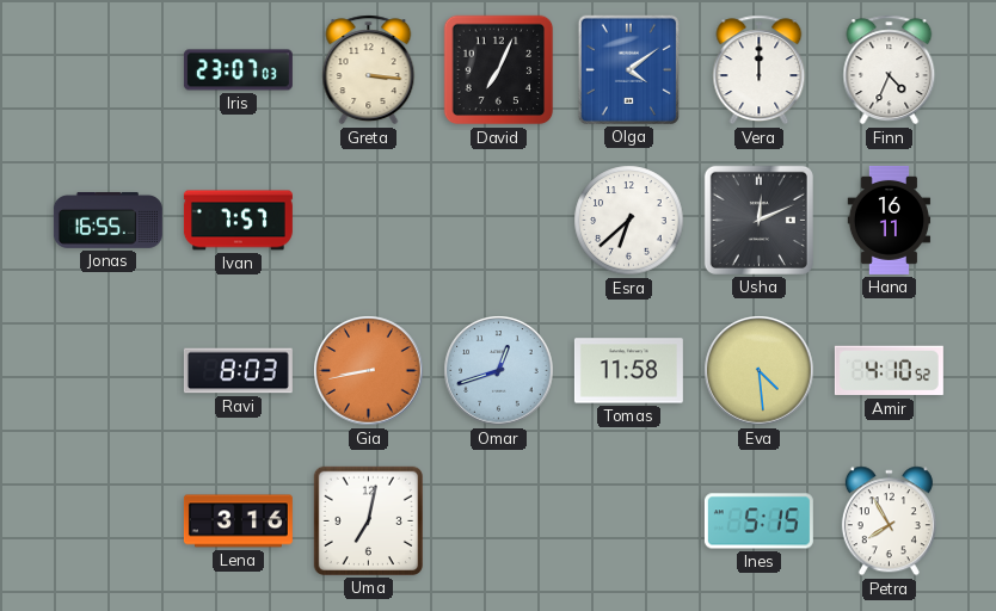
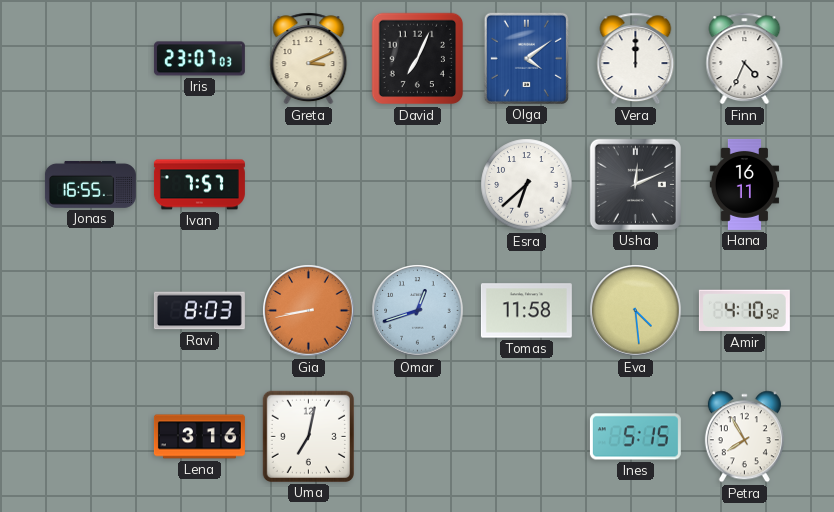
Greta: 3:16 -> 3:11 (309, 59)
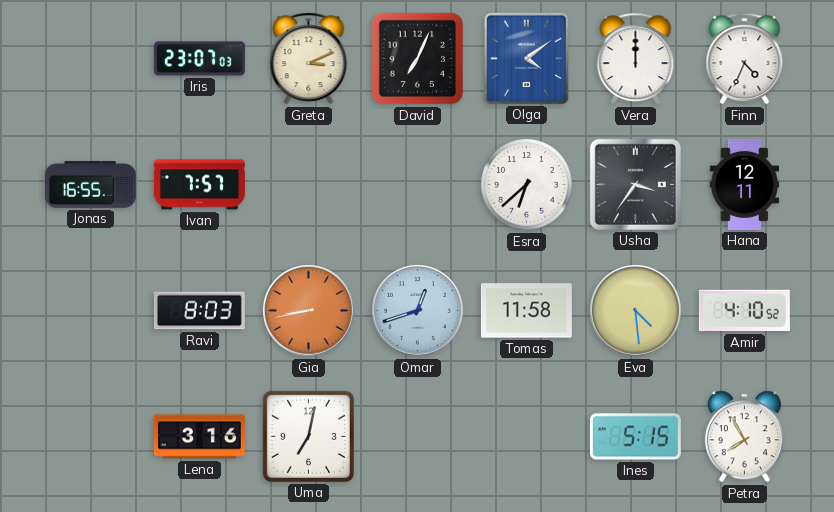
Usha: 12:11 -> 3:36 (635, 184)
Hana: 16:11 -> 12:11 (745, 184)
